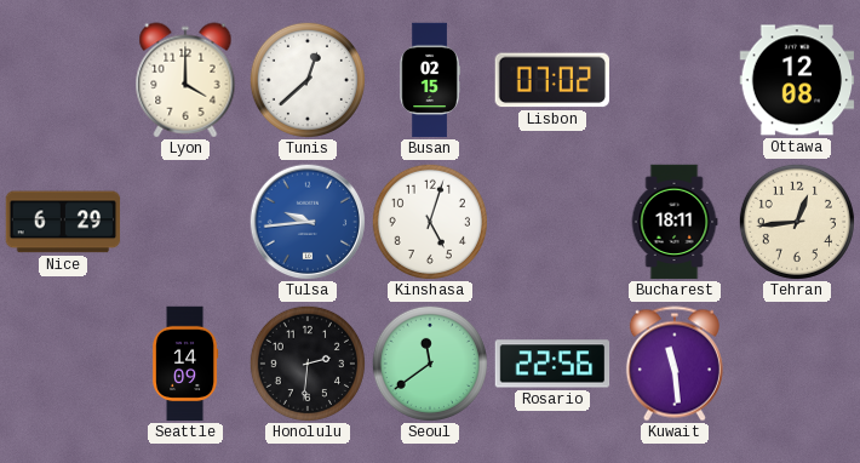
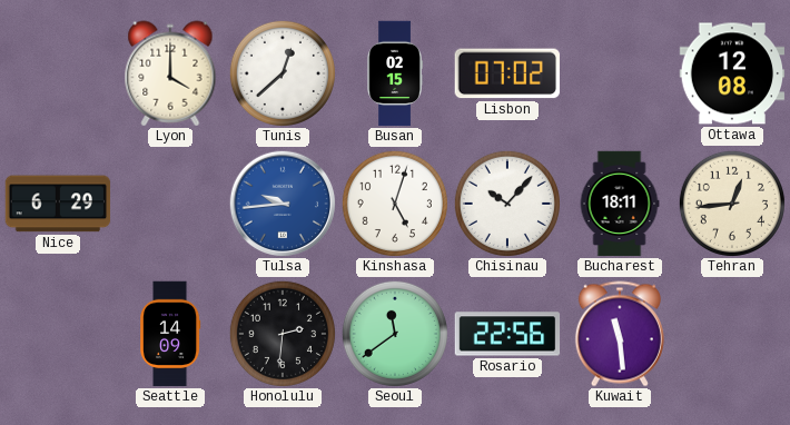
Chisinau: none -> 10:07 (507, 204)
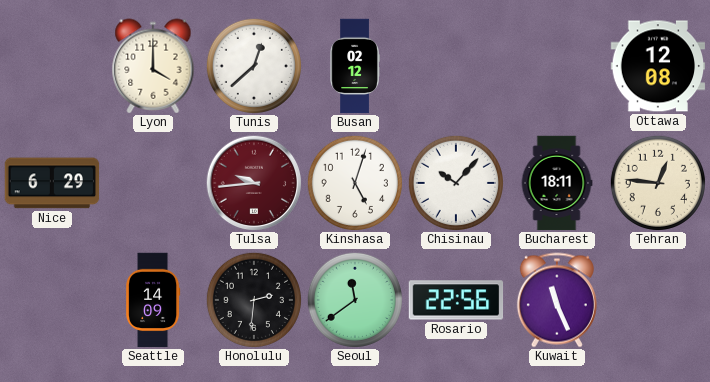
Busan: 02:15 -> 02:12 (355, 66)
Lisbon: 07:02 -> none (507, 73)
Tulsa dial: blue -> burgundy (254, 183)
Tehran: 12:44 -> 12:46 (658, 183)
Kuwait: 11:29 -> 11:26 (557, 300)
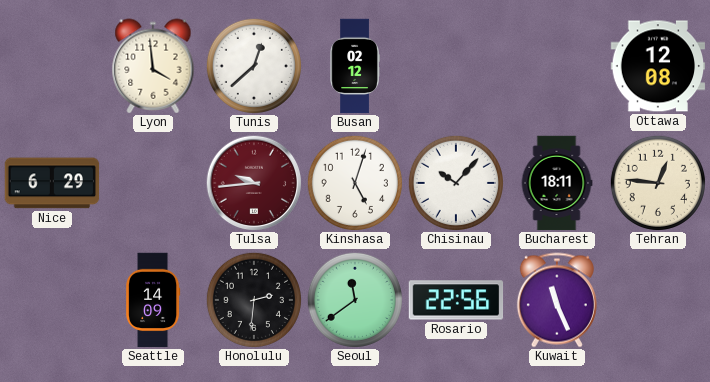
Lyon: 4:00 -> 3:59 (153, 66)
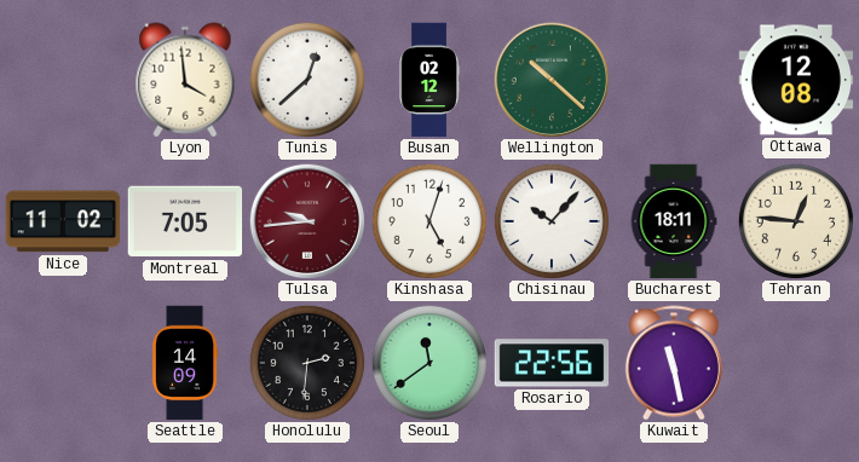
Wellington: none -> 10:22 (552, 80)
Nice: 6:29 -> 11:02 (63, 221)
Montreal: none -> 7:05 (185, 221)
Kuwait: 11:26 -> 11:28 (674, 363)
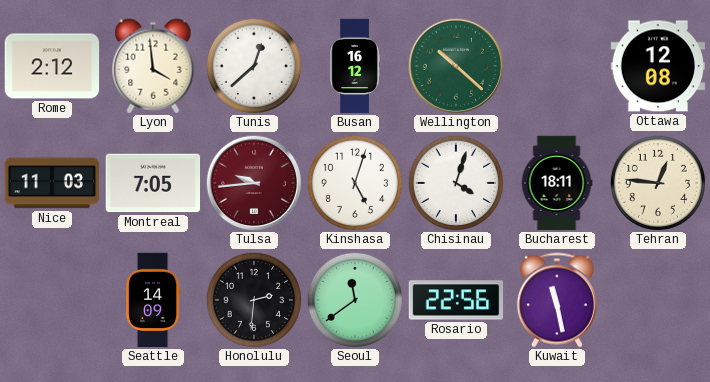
Rome: none -> 2:12 (52, 66)
Busan: 02:12 -> 16:12 (355, 66)
Nice: 11:02 -> 11:03 (52, 183)
Chisinau: 10:07 -> 4:03 (456, 183)
